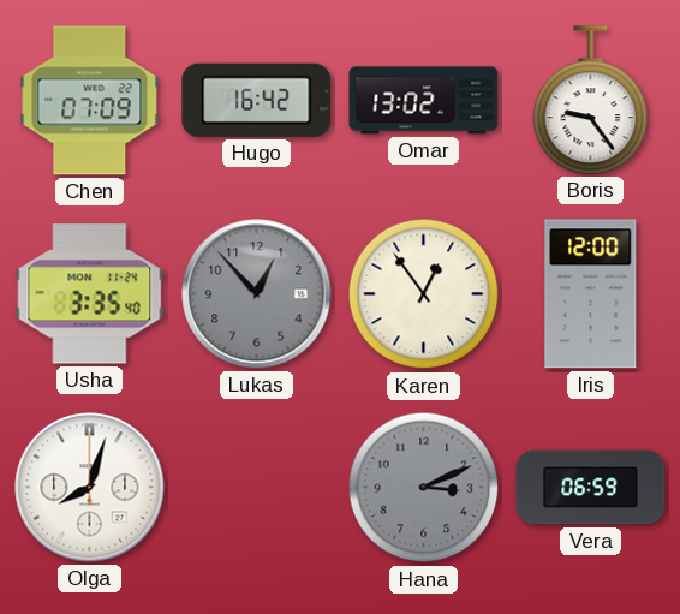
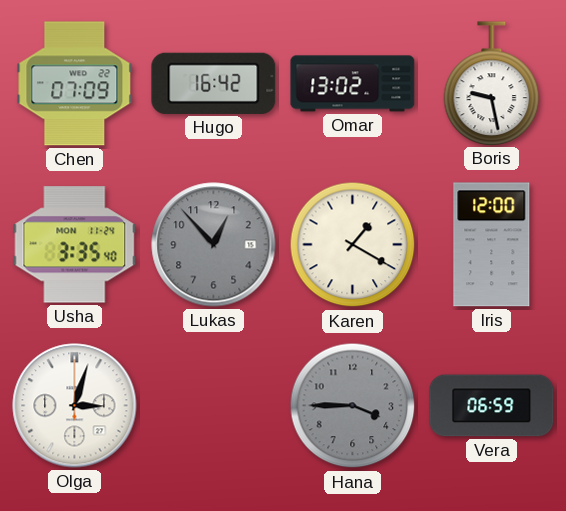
Boris: 9:24 -> 9:28 (492, 83)
Karen: 12:54 -> 1:20 (353, 245)
Olga: 8:03 -> 3:03 (75, 406)
Hana: 3:11 -> 3:45 (353, 406)
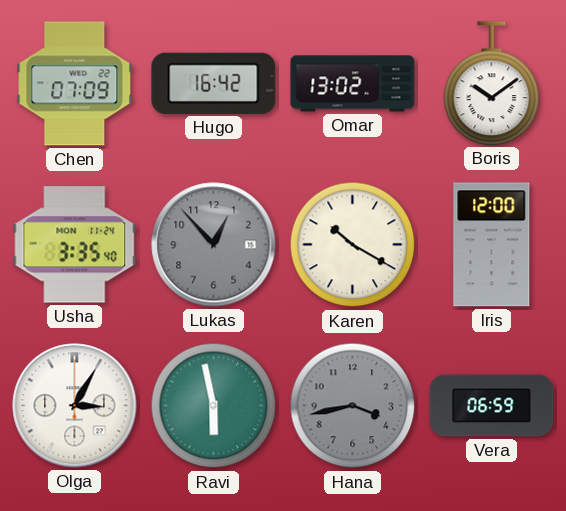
Boris: 9:28 -> 10:09 (492, 83)
Karen: 1:20 -> 10:20 (353, 245)
Olga: 3:03 -> 3:05 (75, 406)
Ravi: none -> 5:58 (214, 406)
Hana: 3:45 -> 3:43 (353, 406)
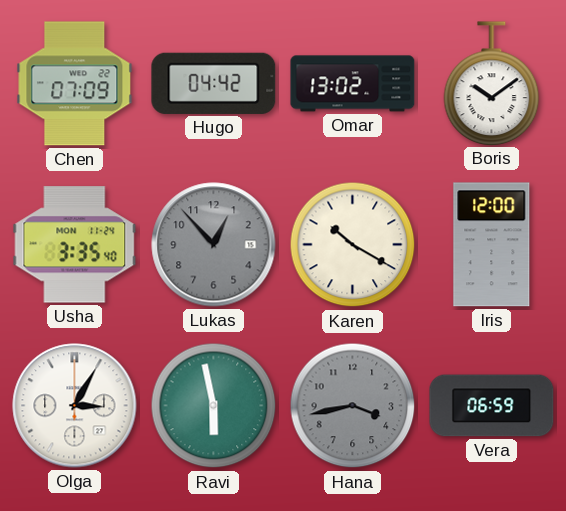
Hugo: 16:42 -> 04:42 (214, 83)
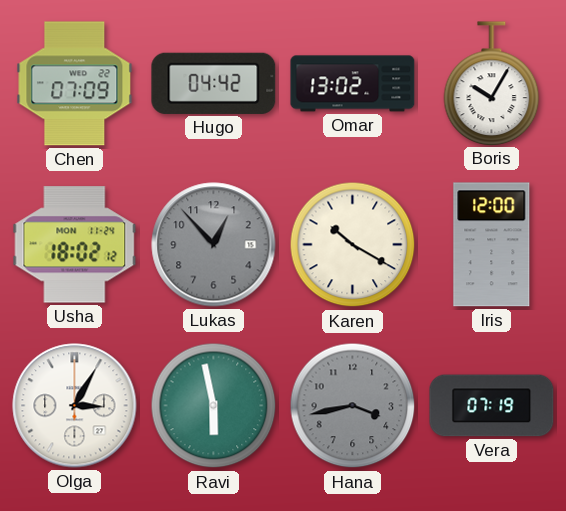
Boris: 10:09 -> 10:05 (492, 83)
Usha: 3:35 -> 18:02 (75, 245)
Vera: 06:59 -> 07:19 (492, 406)
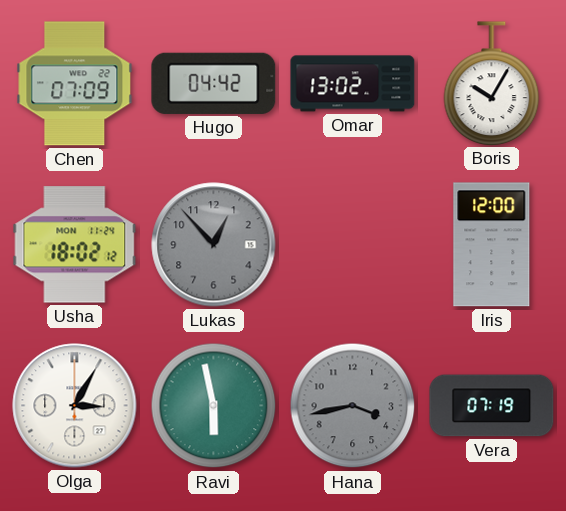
Karen: 10:20 -> none (353, 245)
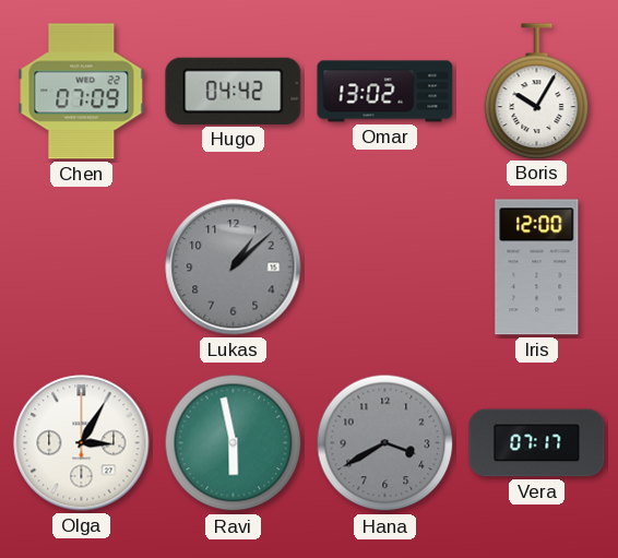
Usha: 18:02 -> none (75, 245)
Lukas: 12:53 -> 1:08 (234, 268)
Hana: 3:43 -> 3:40 (385, 443)
Vera: 07:19 -> 07:17 (537, 443)
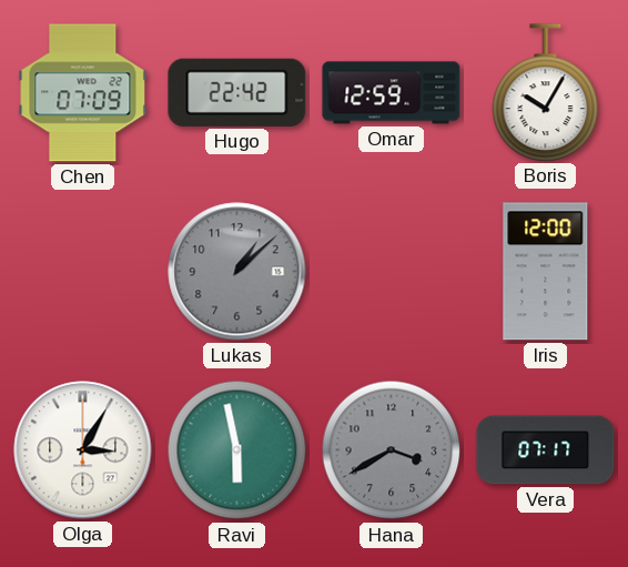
Hugo: 04:42 -> 22:42 (237, 92)
Omar: 13:02 -> 12:59 (392, 93)
